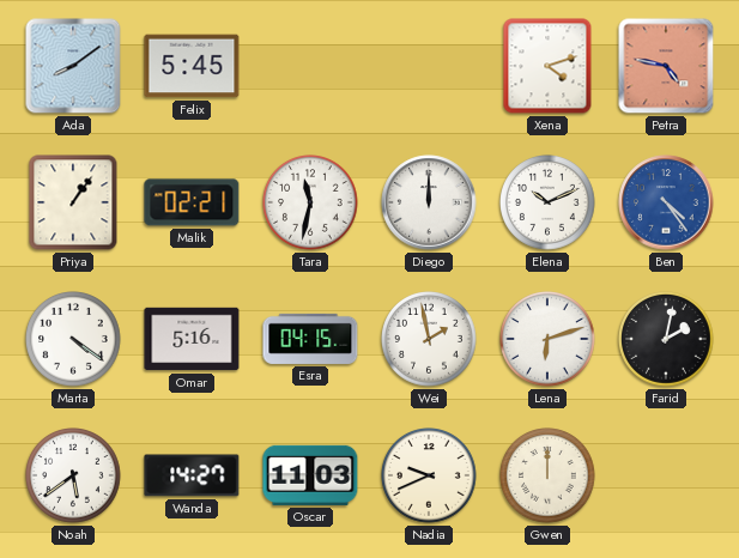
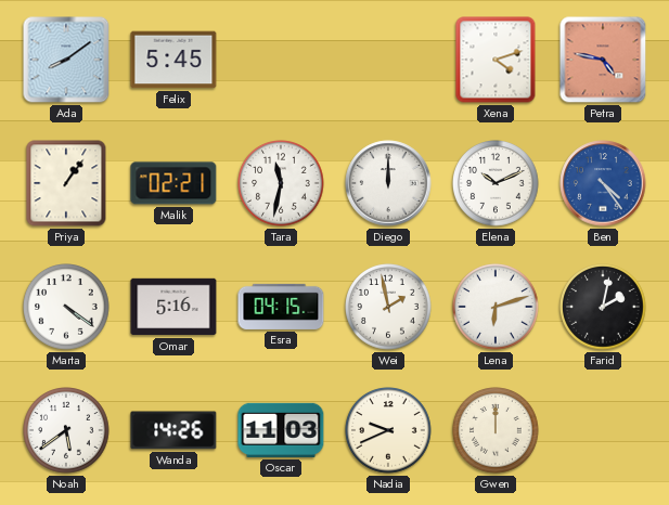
Wanda: 14:27 -> 14:26 (173, 430)
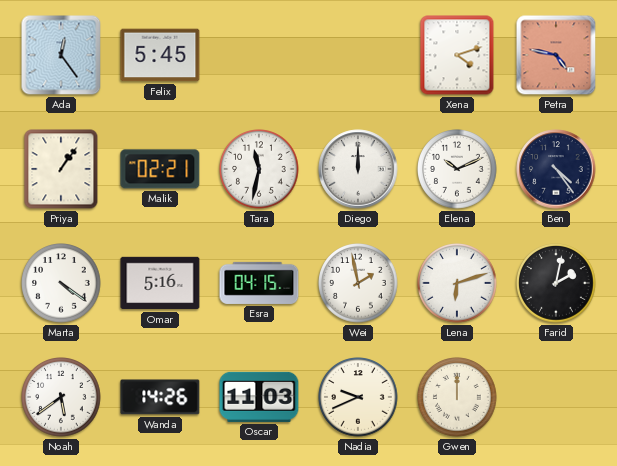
Ada: 8:09 -> 12:24 (61, 55)
Ben dial: blue -> navy (556, 169)
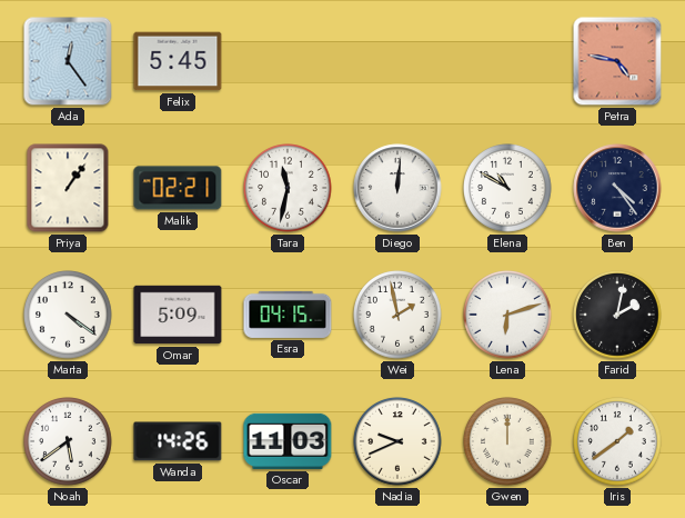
Xena: 4:12 -> none (457, 55)
Diego: 12:00 -> 12:01 (397, 188)
Elena: 10:11 -> 10:50 (507, 188)
Omar: 5:16 -> 5:09 (178, 315)
Iris: none -> 1:39 (617, 441)
